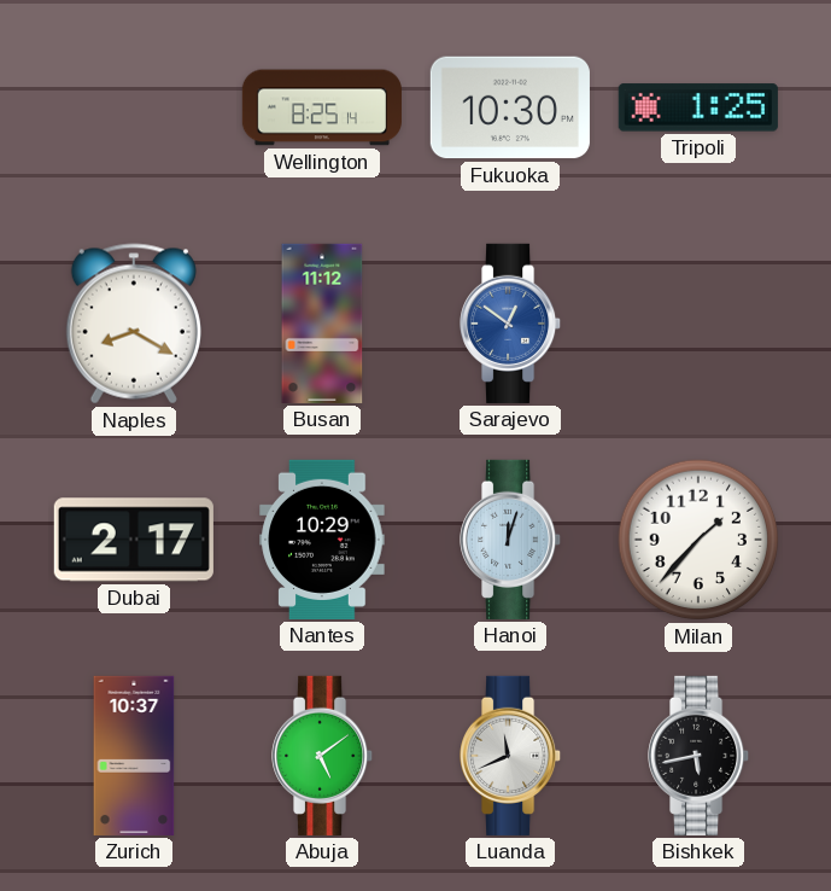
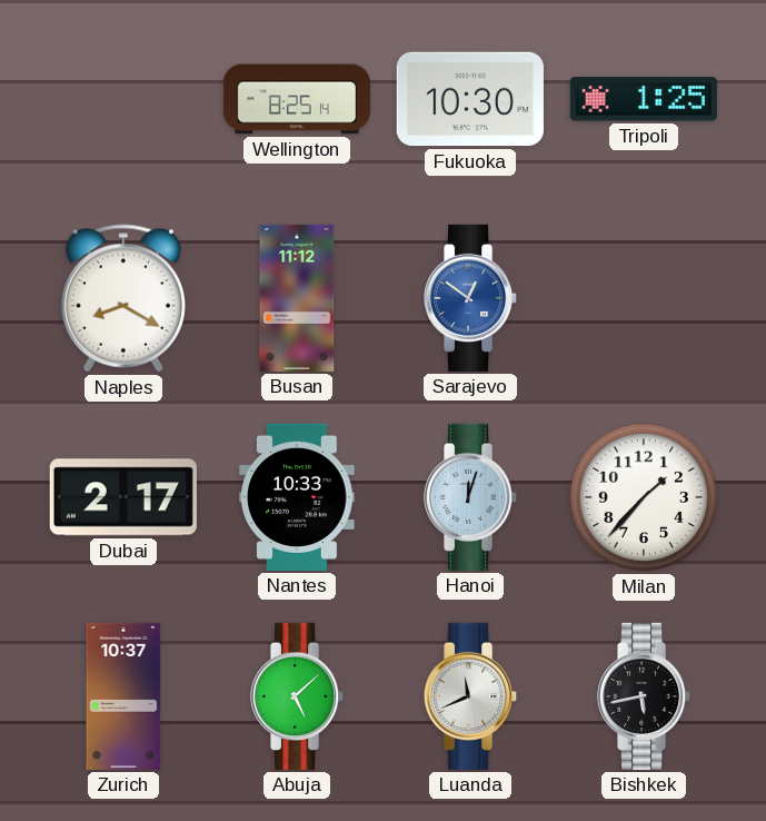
Nantes: 10:29 -> 10:33 (297, 497)
Abuja: 5:09 -> 5:08 (298, 696)
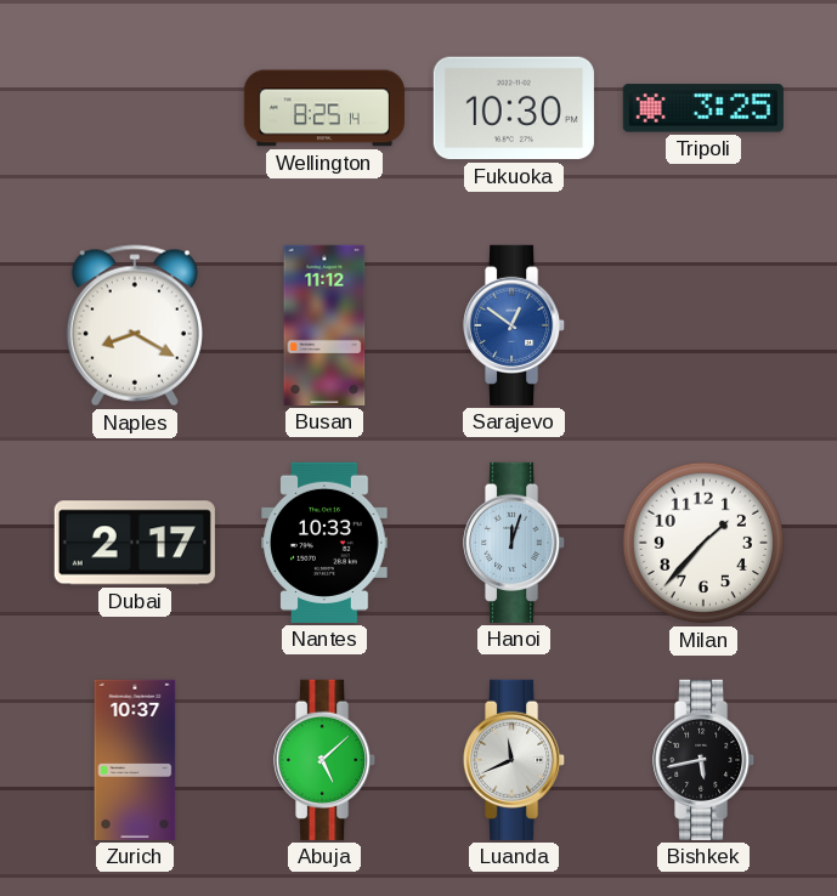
Tripoli: 1:25 -> 3:25 (703, 108)
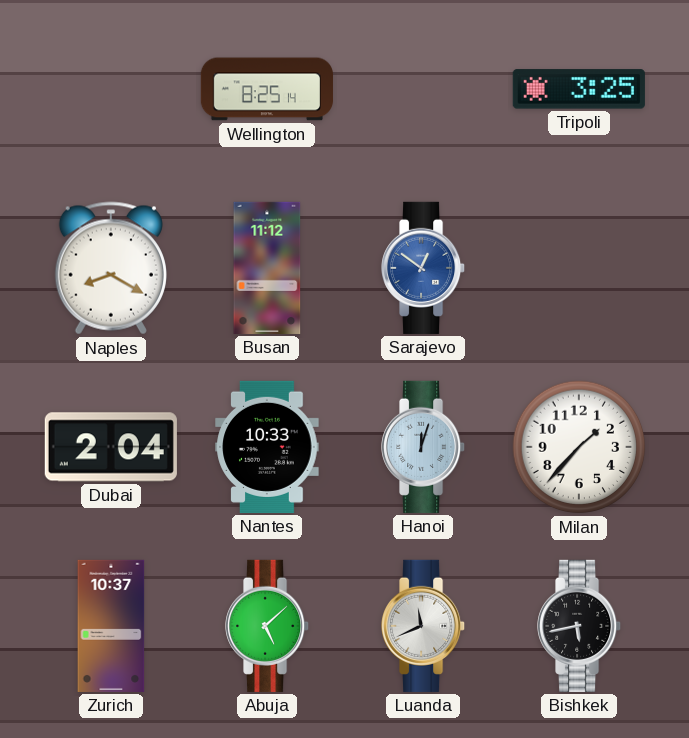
Fukuoka: 10:30 -> none (514, 108)
Dubai: 2:17 -> 2:04 (111, 447)
